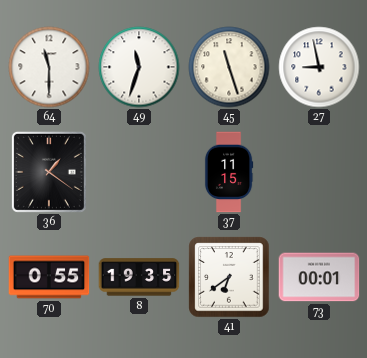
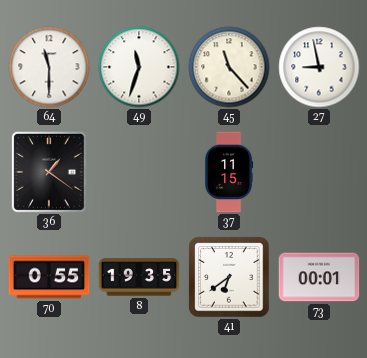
45: 11:27 -> 11:23 (229, 67)
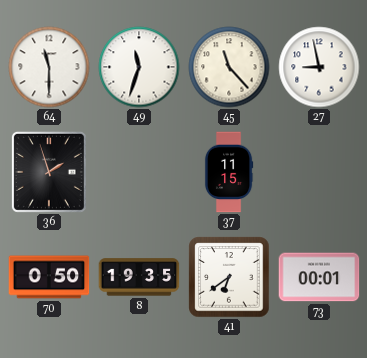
36: 1:21 -> 1:57 (49, 172)
70: 0:55 -> 0:50 (49, 277)
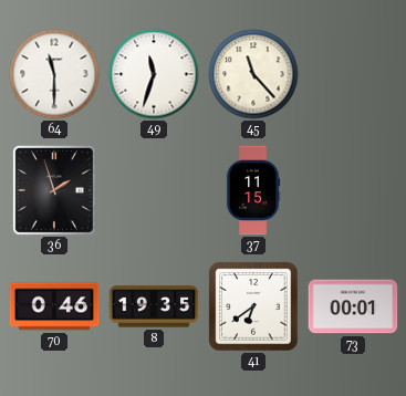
27: 8:58 -> none (319, 67)
70: 0:50 -> 0:46 (54, 306)
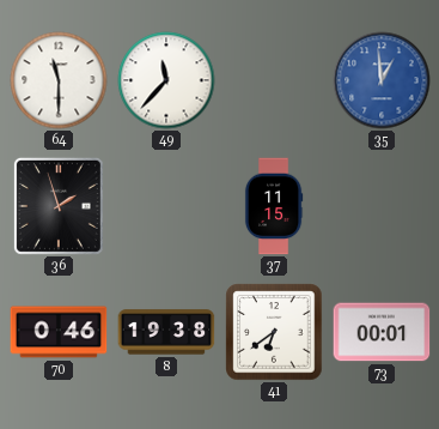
49: 11:33 -> 11:37 (166, 80)
45: 11:23 -> none (253, 74)
35: none -> 12:59 (382, 80)
8: 19:35 -> 19:38 (166, 332)
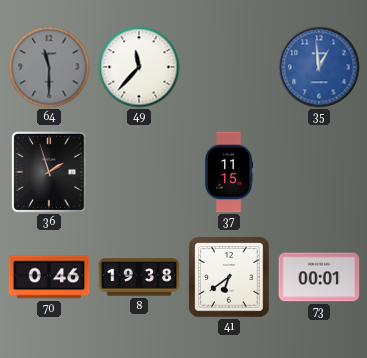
64 dial: white -> grey (49, 67)
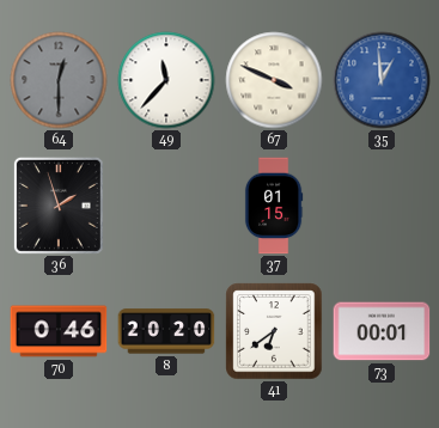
64: 11:30 -> 12:30 (59, 80)
67: none -> 3:49 (274, 80)
37: 11:15 -> 01:15 (274, 206)
8: 19:38 -> 20:20 (166, 331)
